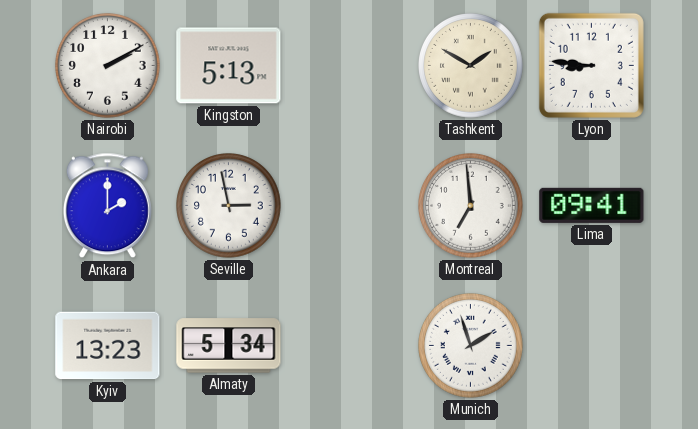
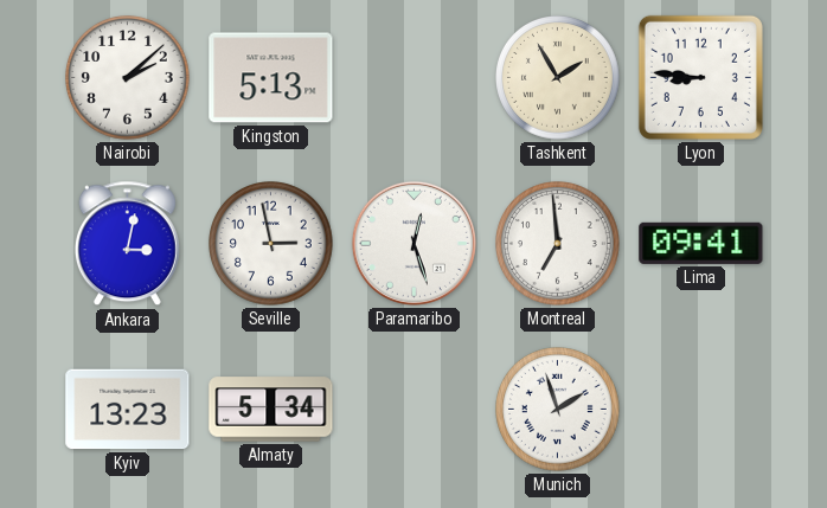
Nairobi: 2:10 -> 2:08 (128, 78)
Tashkent: 1:50 -> 1:55 (558, 78)
Ankara: 2:00 -> 3:02 (127, 244)
Paramaribo: none -> 12:27 (413, 243)
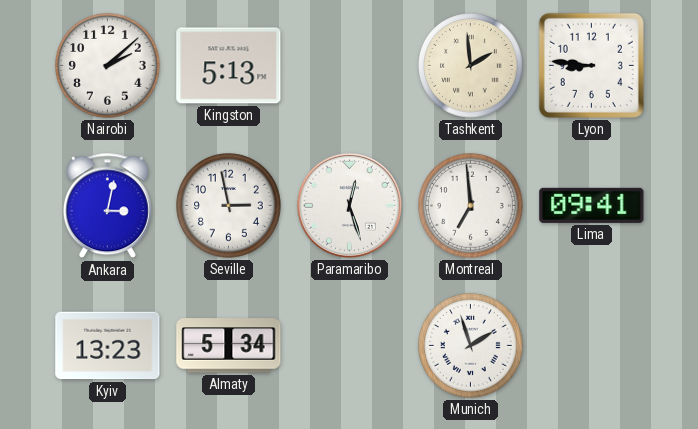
Tashkent: 1:55 -> 1:59 (471, 66)
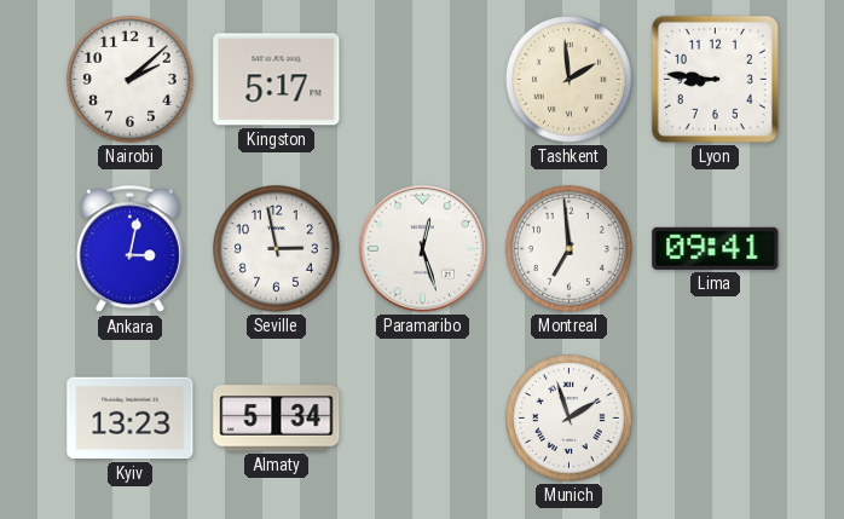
Kingston: 5:13 -> 5:17 (277, 80)
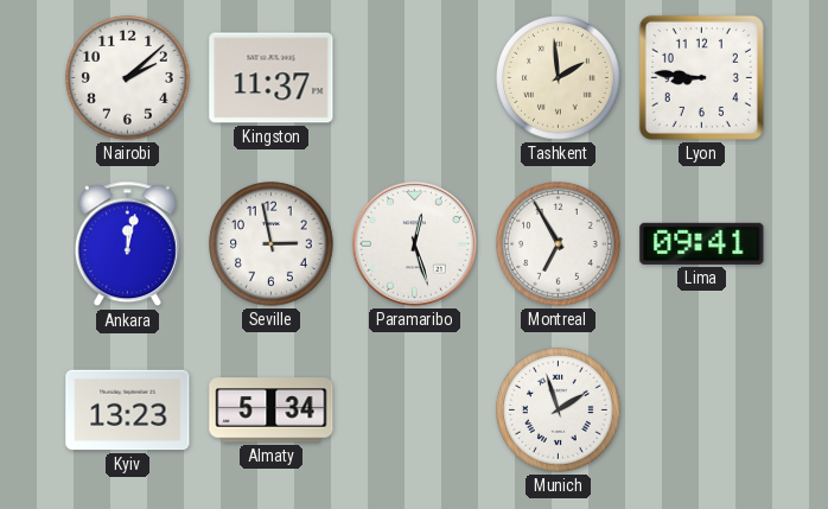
Kingston: 5:17 -> 11:37 (272, 78)
Ankara: 3:02 -> 12:02 (127, 244)
Montreal: 6:59 -> 6:55 (559, 244)
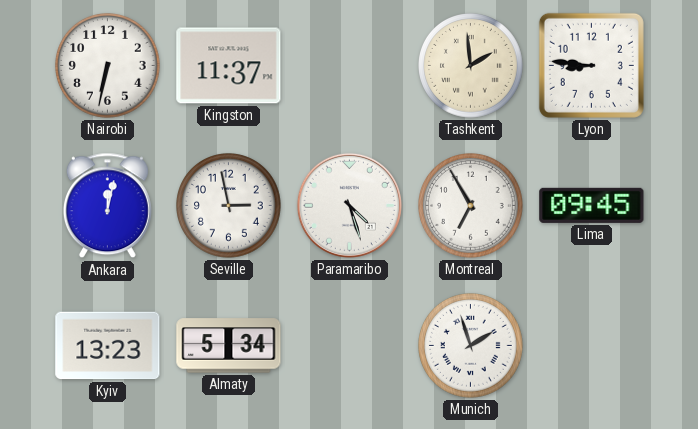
Nairobi: 2:08 -> 6:32 (108, 66)
Paramaribo: 12:27 -> 4:27 (349, 205)
Lima: 09:41 -> 09:45 (592, 205)
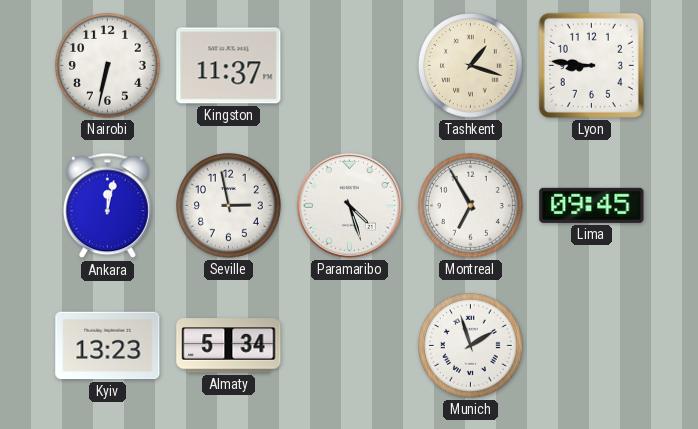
Tashkent: 1:59 -> 1:18 (471, 66)
